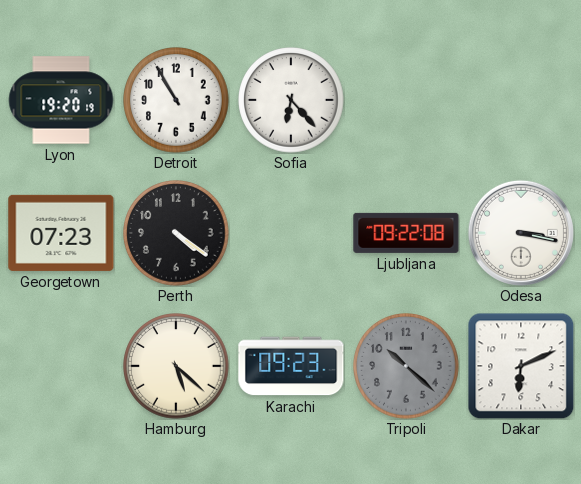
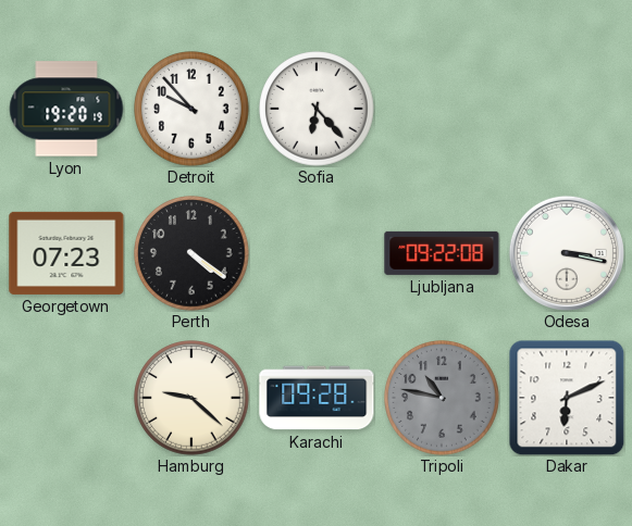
Detroit: 10:55 -> 9:53 (191, 109)
Hamburg: 5:22 -> 9:22 (191, 398)
Karachi: 09:23 -> 09:28 (317, 398)
Tripoli: 10:22 -> 10:47 (442, 398)
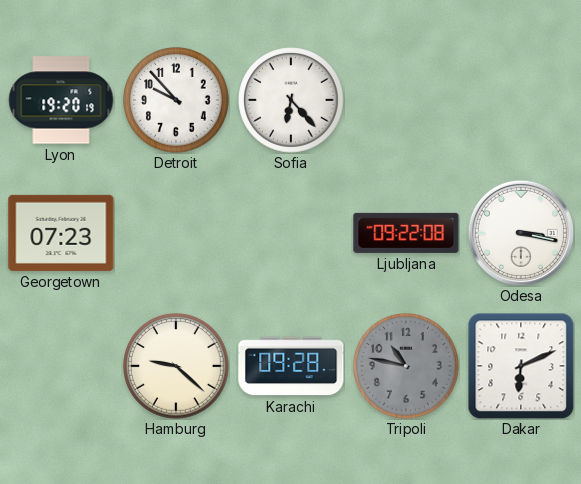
Perth: 4:21 -> none (191, 253)
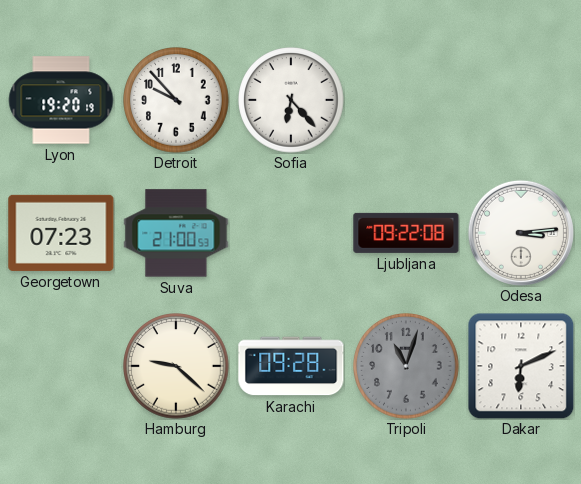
Suva: none -> 21:00 (176, 233)
Odesa: 3:17 -> 3:14 (521, 233)
Tripoli: 10:47 -> 11:03 (406, 366)
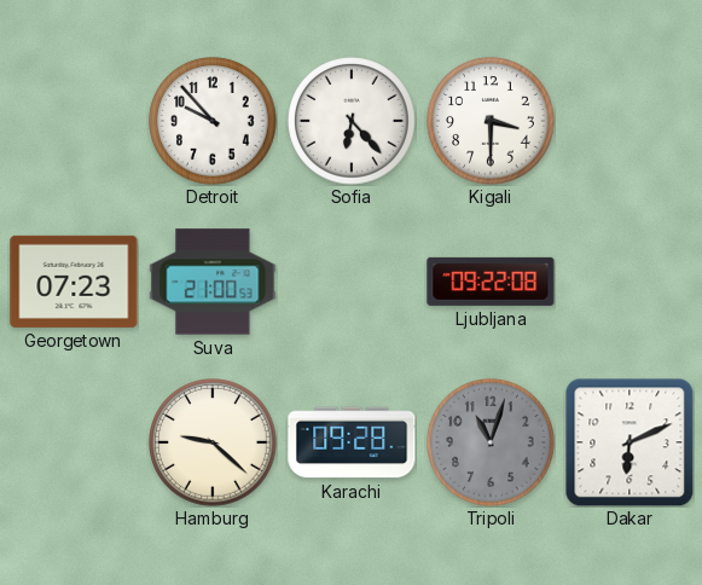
Lyon: 19:20 -> none (61, 100)
Kigali: none -> 3:30 (491, 121)
Odesa: 3:14 -> none (521, 233)
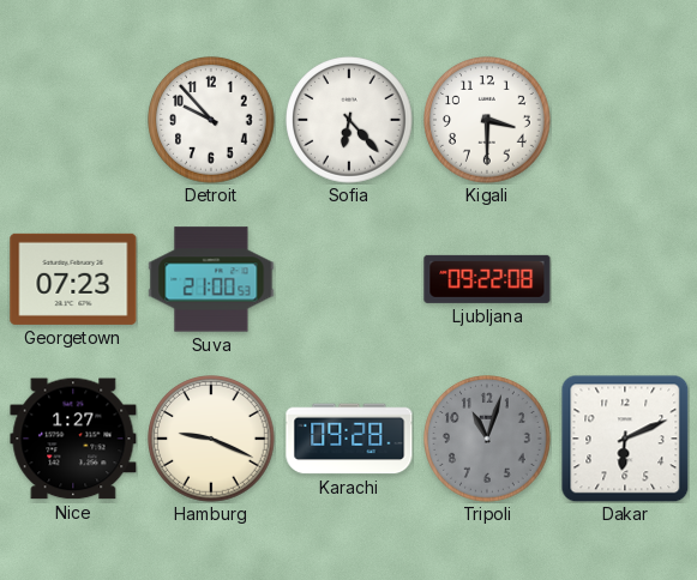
Nice: none -> 1:27 (73, 439)
Hamburg: 9:22 -> 9:19 (211, 439)
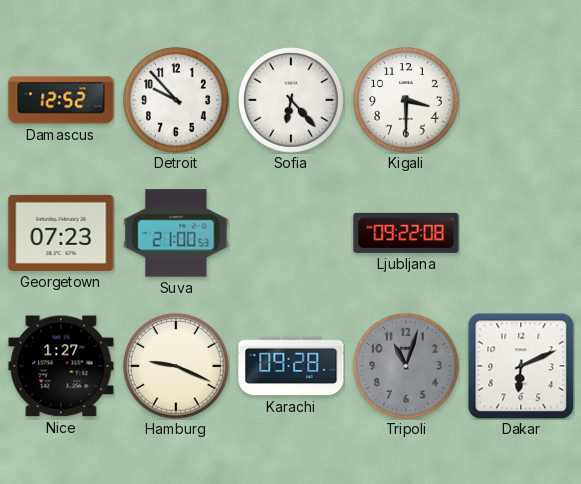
Damascus: none -> 12:52 (61, 100)
